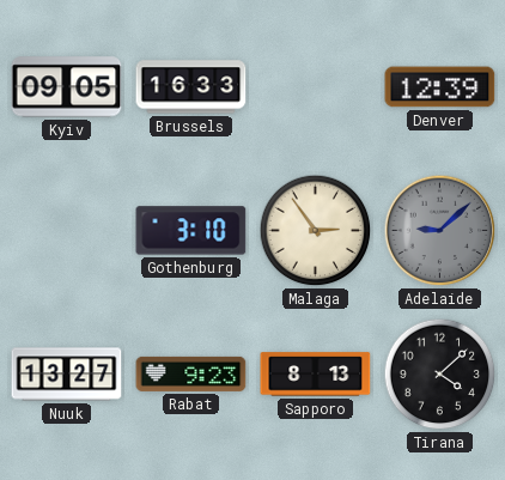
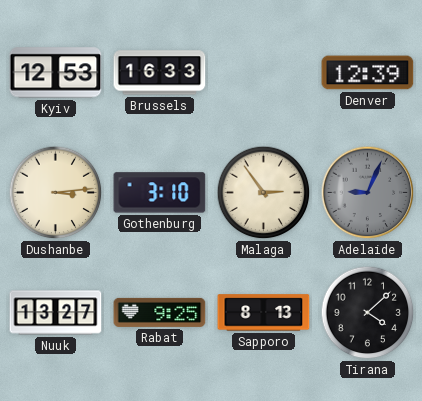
Kyiv: 09:05 -> 12:53 (56, 73)
Dushanbe: none -> 3:14 (56, 193)
Adelaide: 9:08 -> 9:04 (368, 193)
Rabat: 9:23 -> 9:25 (160, 312)
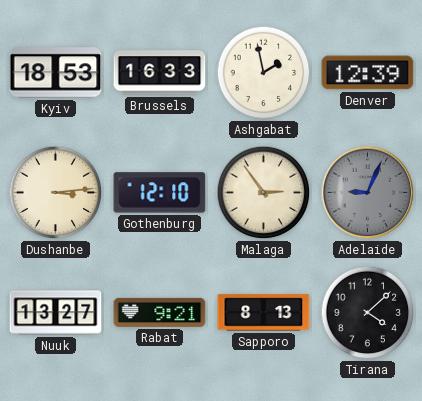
Kyiv: 12:53 -> 18:53 (56, 73)
Ashgabat: none -> 1:58 (264, 73)
Gothenburg: 3:10 -> 12:10 (160, 193)
Rabat: 9:25 -> 9:21 (160, 312)
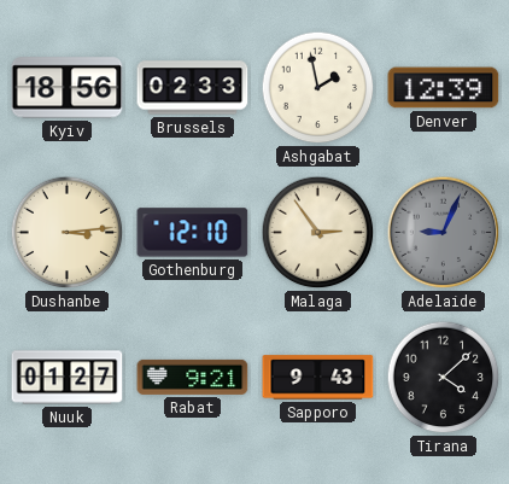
Kyiv: 18:53 -> 18:56 (68, 88)
Brussels: 16:33 -> 02:33 (193, 88)
Nuuk: 13:27 -> 01:27 (68, 378)
Sapporo: 8:13 -> 9:43 (318, 378)
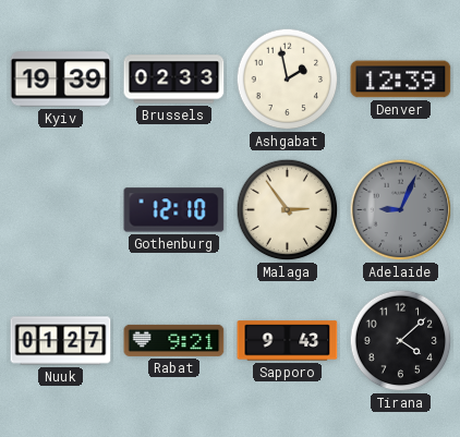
Kyiv: 18:56 -> 19:39 (61, 80)
Dushanbe: 3:14 -> none (68, 233)
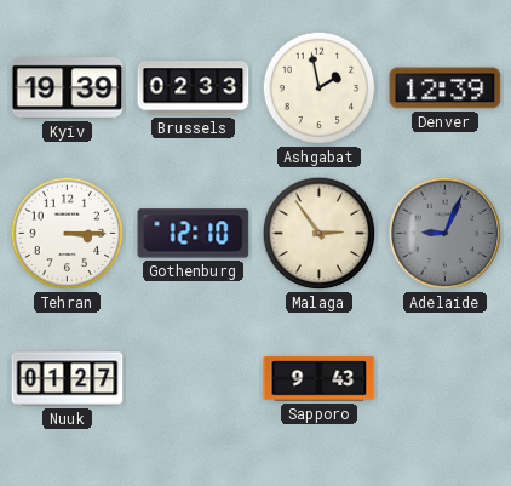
Tehran: none -> 3:15 (68, 234)
Rabat: 9:21 -> none (174, 340)
Tirana: 4:08 -> none (401, 341)
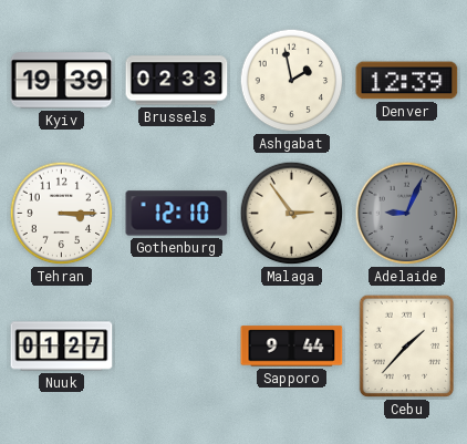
Sapporo: 9:43 -> 9:44 (292, 347)
Cebu: none -> 1:37 (406, 347)
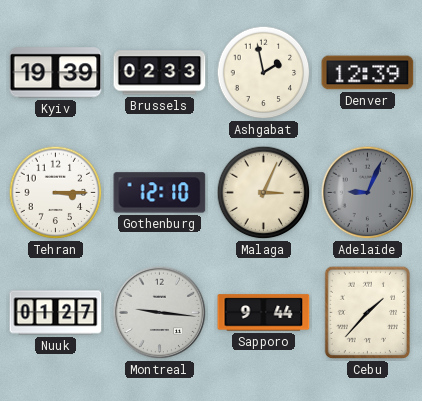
Malaga: 2:54 -> 3:04 (264, 193)
Montreal: none -> 9:16 (160, 313)
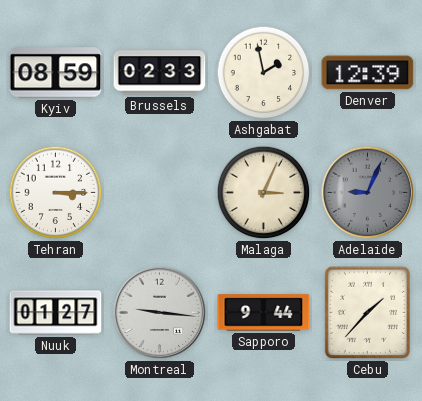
Kyiv: 19:39 -> 08:59 (56, 73)
Gothenburg: 12:10 -> none (160, 193)
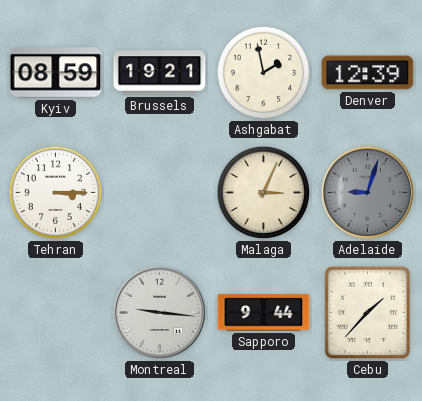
Brussels: 02:33 -> 19:21 (160, 73)
Adelaide: 9:04 -> 9:03 (368, 193)
Nuuk: 01:27 -> none (56, 313)
